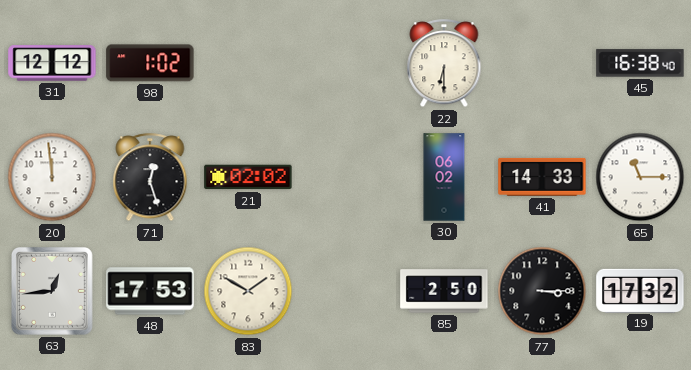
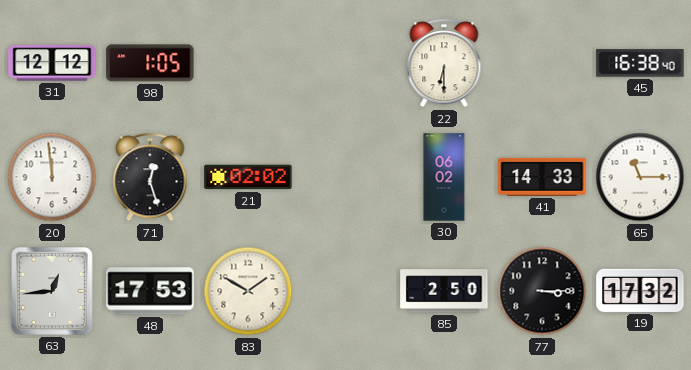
98: 1:02 -> 1:05 (150, 63)
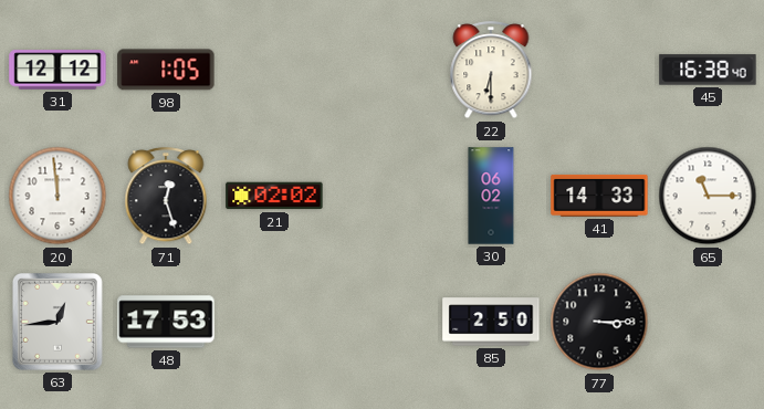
83: 1:50 -> none (248, 291)
19: 17:32 -> none (640, 290)
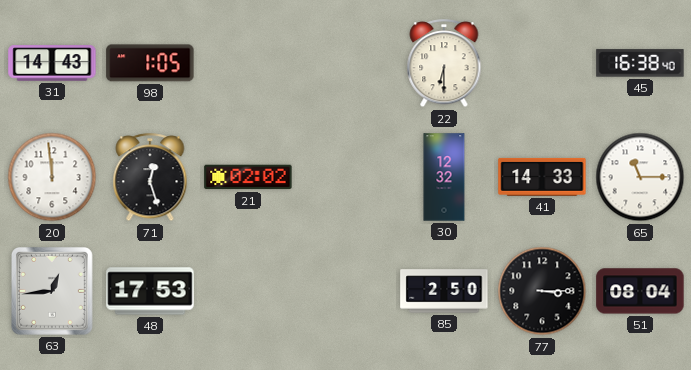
31: 12:12 -> 14:43 (52, 63)
30: 06:02 -> 12:32 (444, 177)
51: none -> 08:04 (640, 291)
